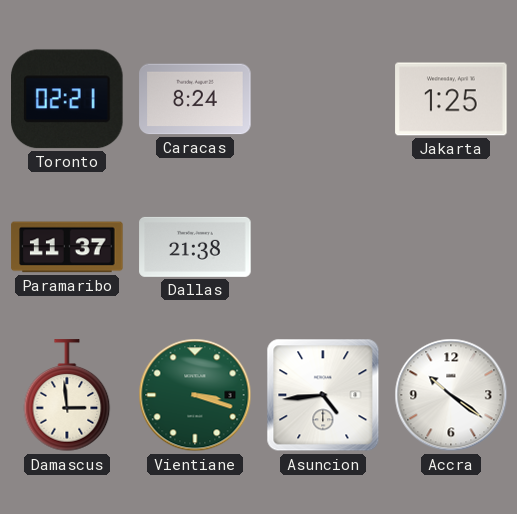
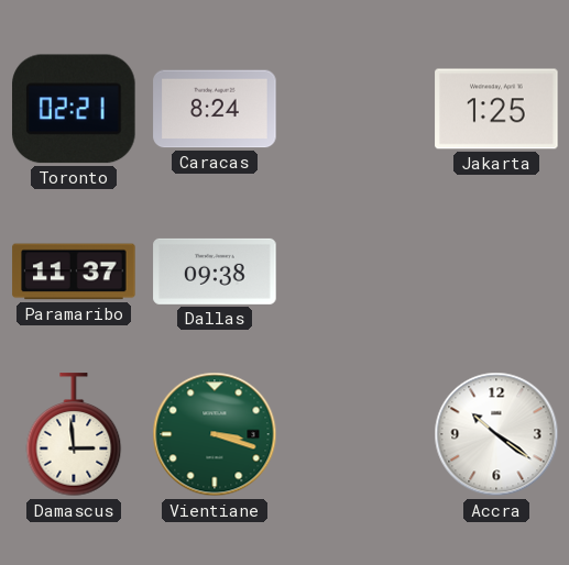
Dallas: 21:38 -> 09:38 (215, 272)
Asuncion: 4:44 -> none (323, 395)
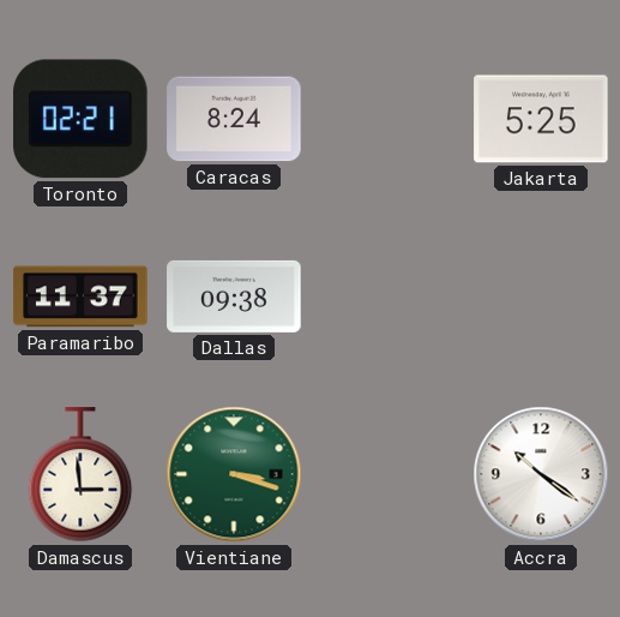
Jakarta: 1:25 -> 5:25 (541, 119)
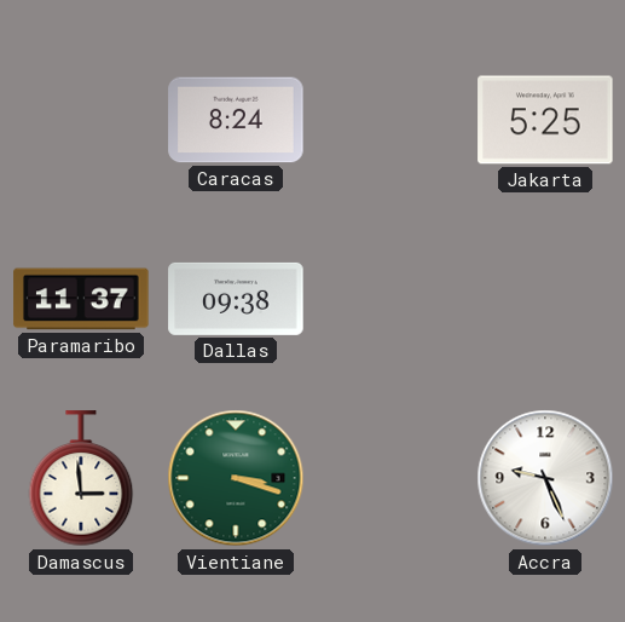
Toronto: 02:21 -> none (82, 119)
Accra: 10:21 -> 9:26 (545, 478)
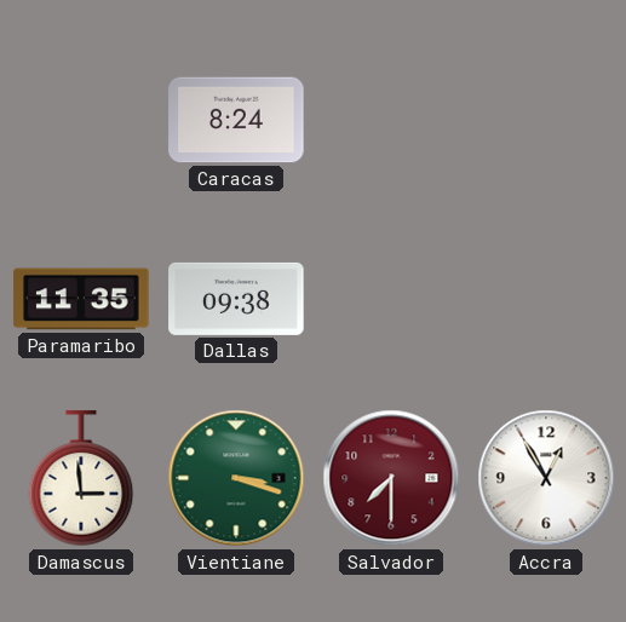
Jakarta: 5:25 -> none (545, 120)
Paramaribo: 11:37 -> 11:35 (81, 299)
Salvador: none -> 7:30 (391, 478)
Accra: 9:26 -> 12:55 (546, 478)
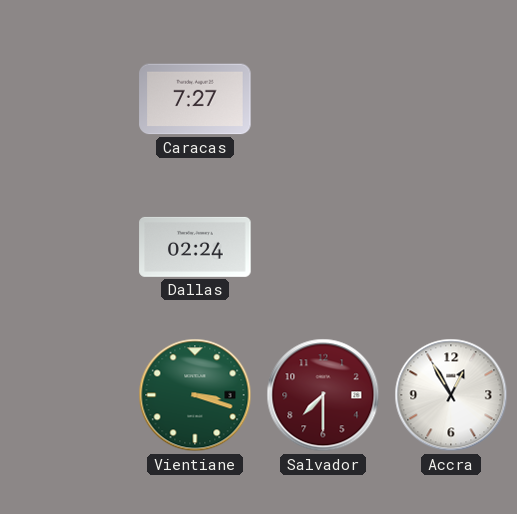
Caracas: 8:24 -> 7:27 (195, 99)
Paramaribo: 11:35 -> none (81, 299)
Dallas: 09:38 -> 02:24 (195, 247)
Damascus: 2:59 -> none (81, 479)
